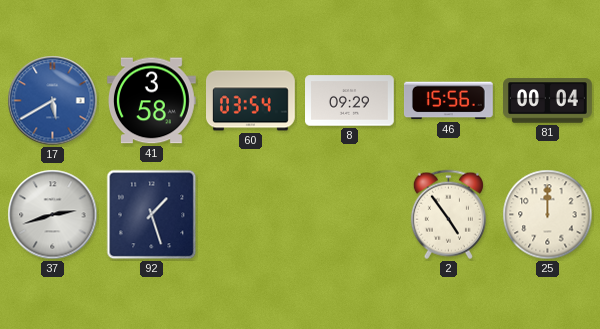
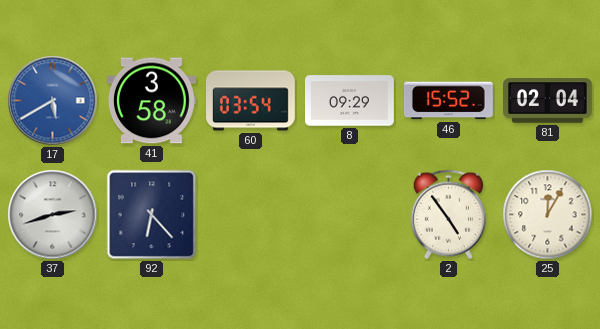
46: 15:56 -> 15:52 (448, 101)
81: 00:04 -> 02:04 (548, 101)
92: 1:27 -> 6:23 (152, 215)
25: 12:00 -> 12:05 (548, 215)
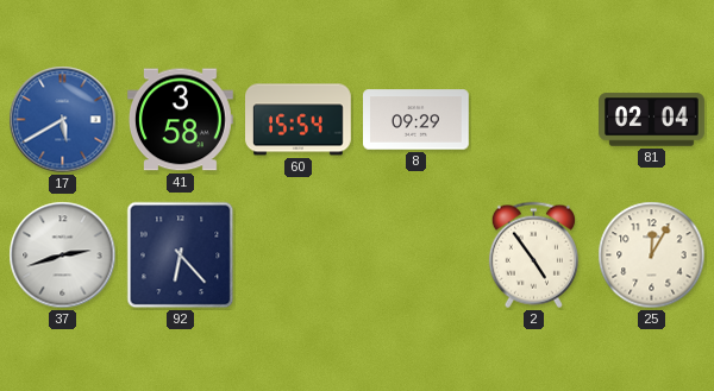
60: 03:54 -> 15:54 (299, 120)
46: 15:52 -> none (448, 101)
